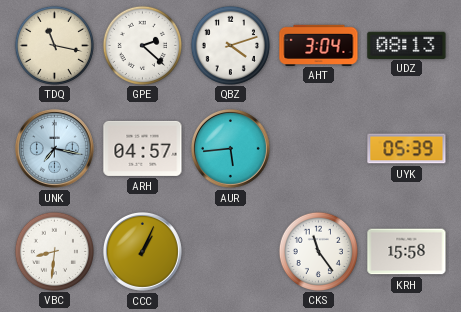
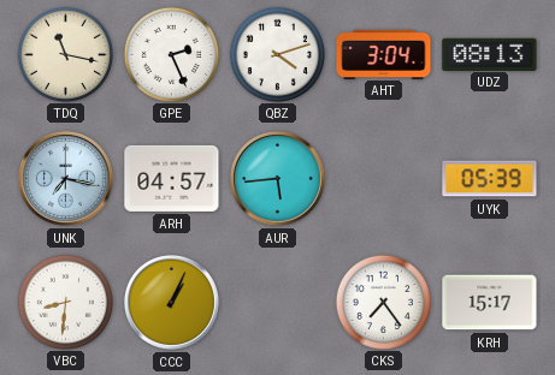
GPE: 2:22 -> 2:26 (171, 54)
CKS: 11:24 -> 7:24 (383, 302)
KRH: 15:58 -> 15:17 (490, 303)
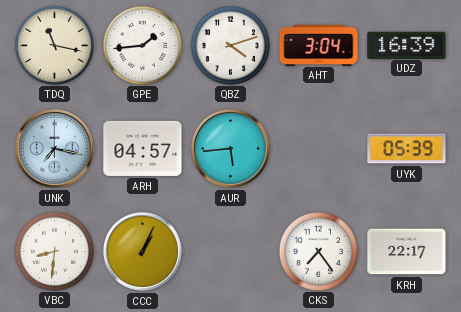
GPE: 2:26 -> 1:44 (142, 45)
UDZ: 08:13 -> 16:39 (407, 45)
KRH: 15:17 -> 22:17 (407, 252)
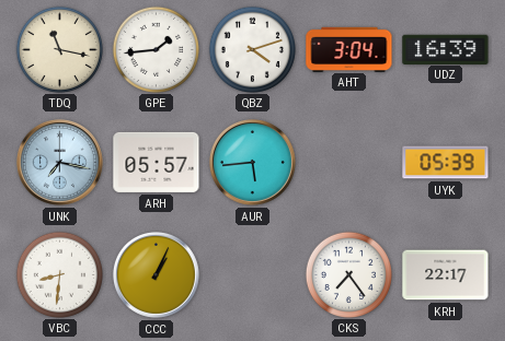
ARH: 04:57 -> 05:57 (157, 162)
